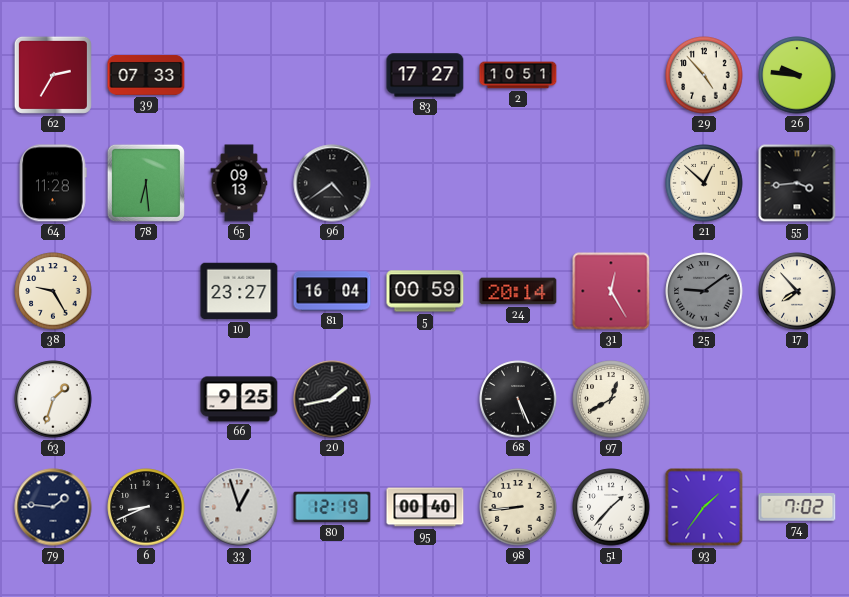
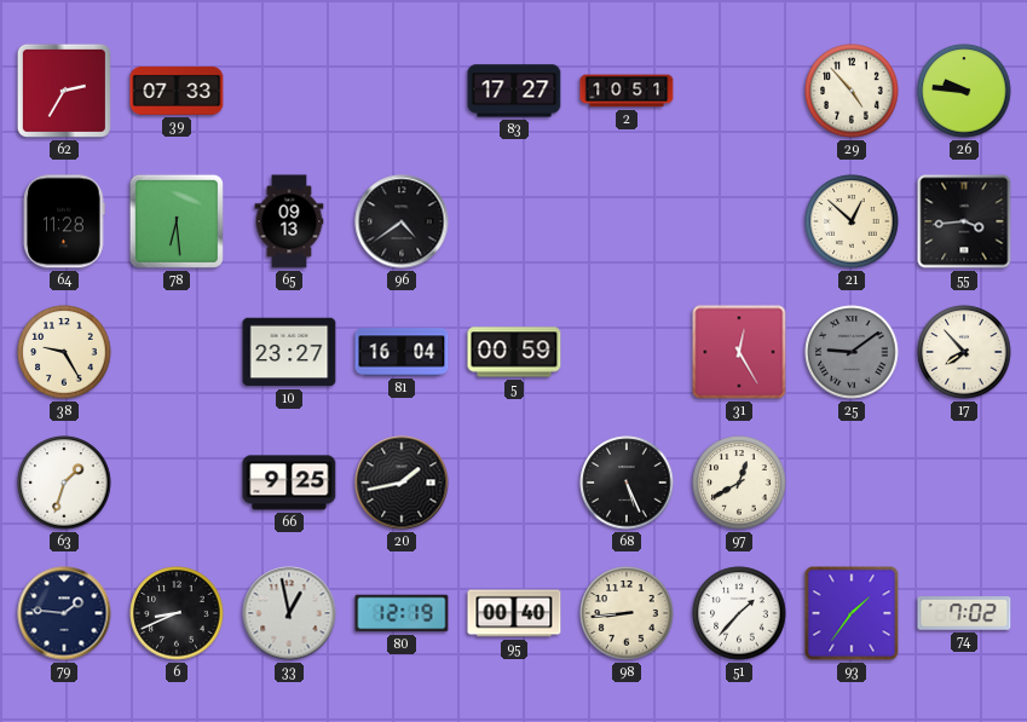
24: 20:14 -> none (518, 291)
33: 12:57 -> 12:58 (289, 613)
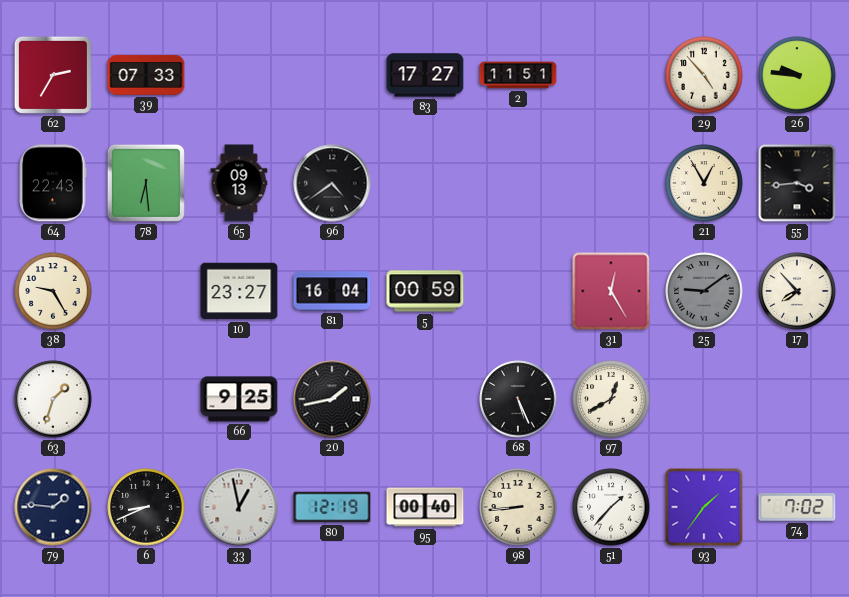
2: 10:51 -> 11:51 (518, 75)
64: 11:28 -> 22:43 (53, 183)
21: 12:52 -> 12:55 (704, 183)
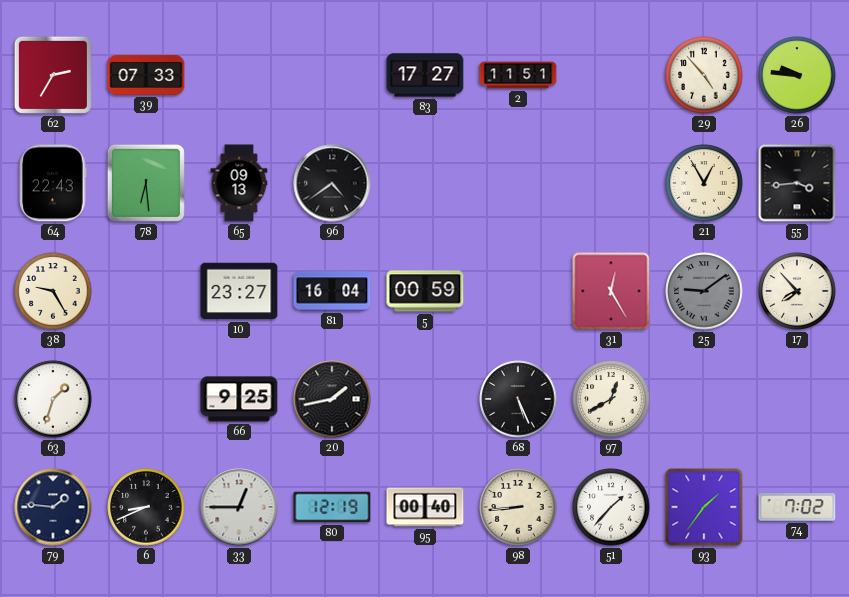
33: 12:58 -> 12:45 (239, 507)
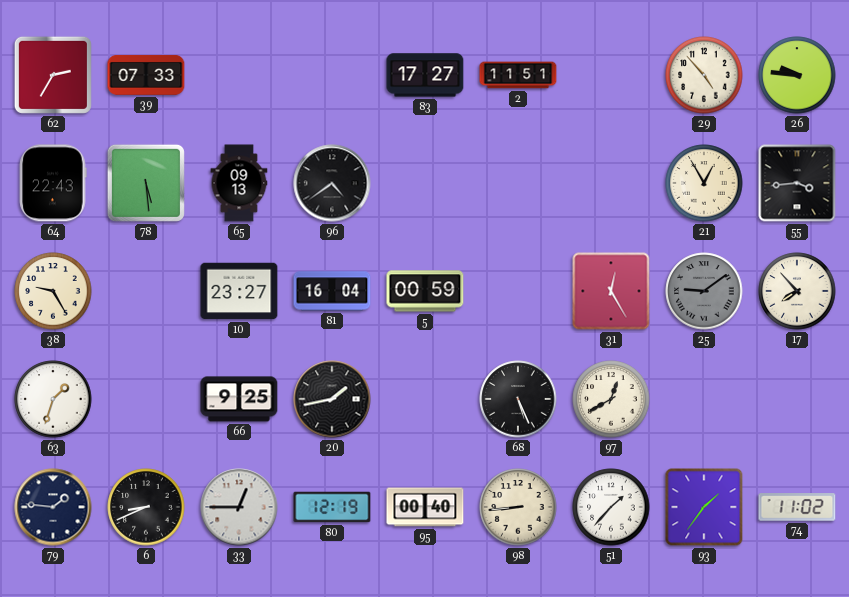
78: 6:29 -> 5:29 (146, 183)
74: 7:02 -> 11:02 (797, 507)
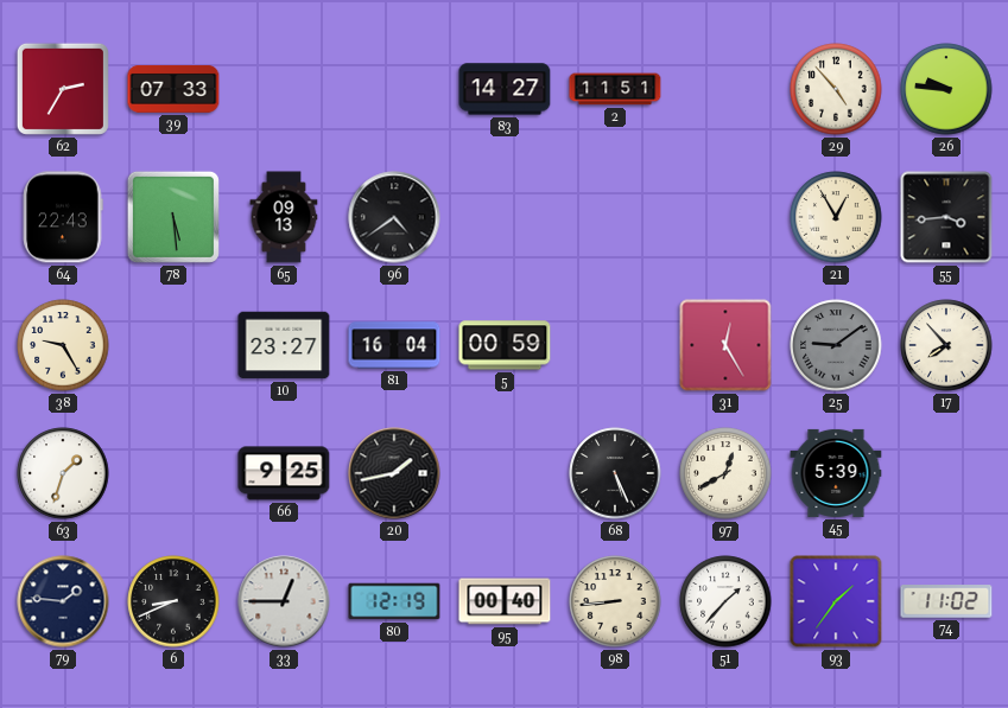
83: 17:27 -> 14:27 (505, 89)
45: none -> 5:39 (836, 473)
